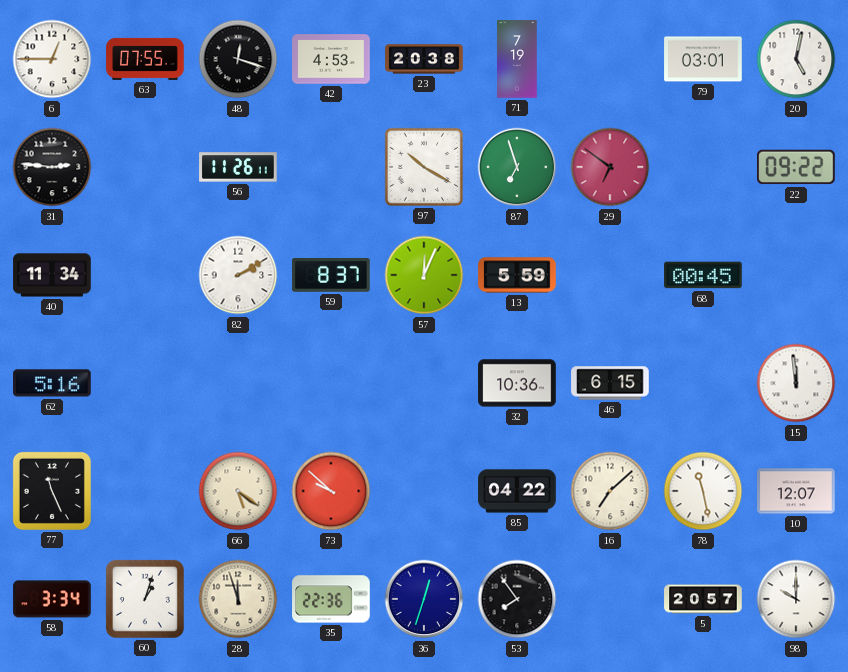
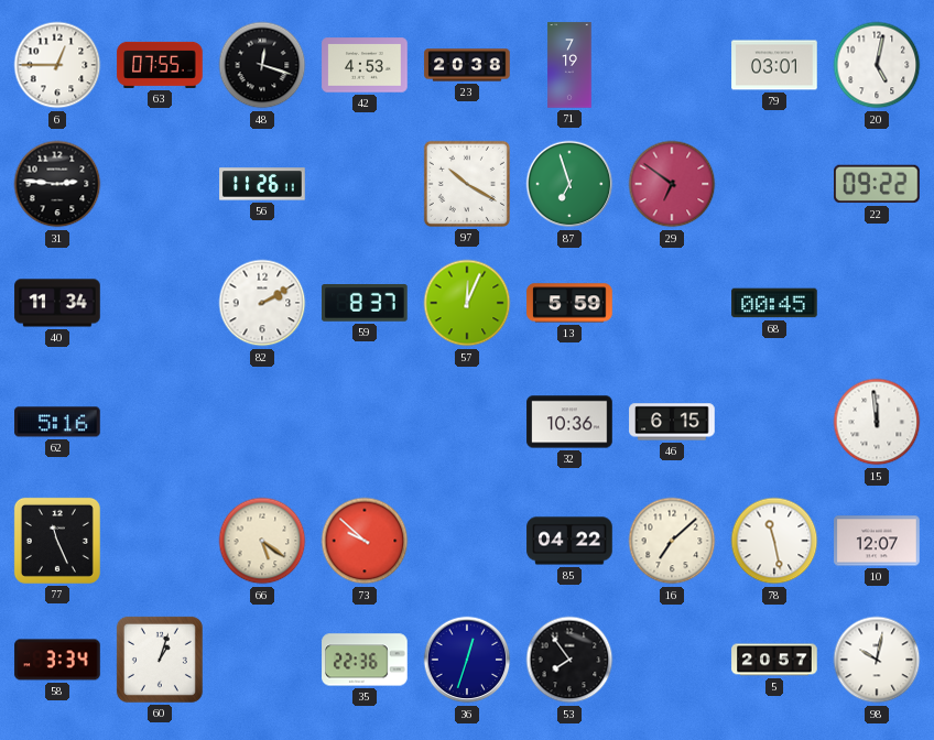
28: 11:57 -> none (238, 599)
98: 10:00 -> 10:02 (877, 660)
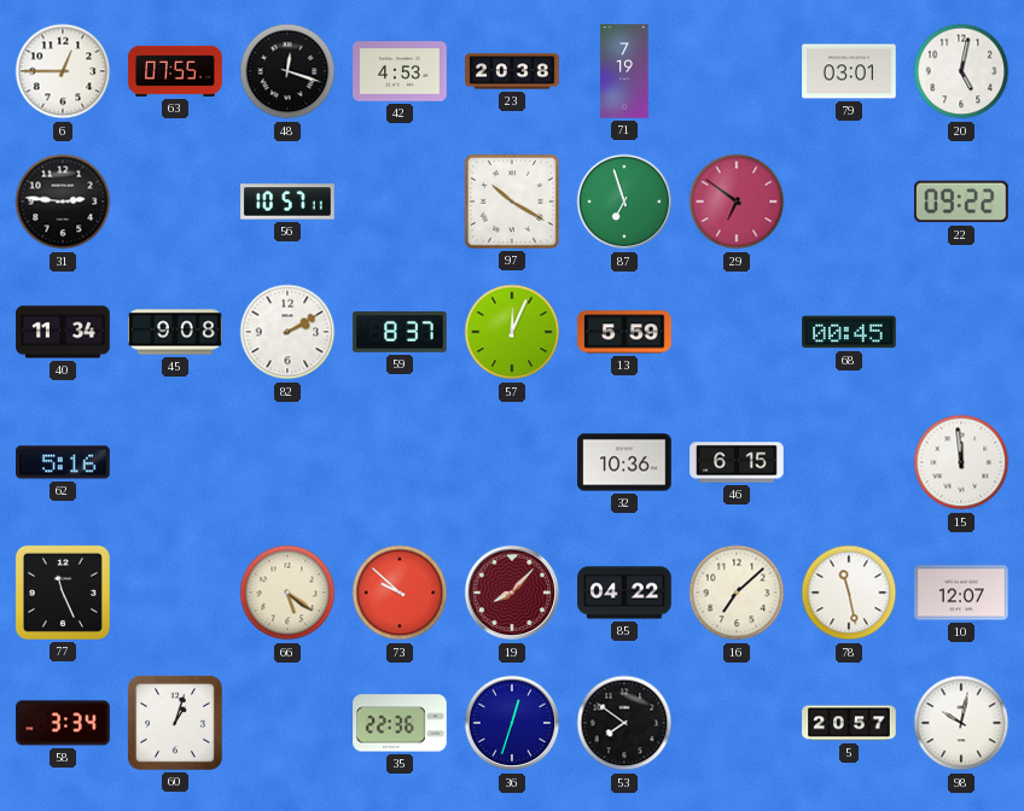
56: 11:26 -> 10:57 (287, 202)
45: none -> 9:08 (175, 332)
19: none -> 8:07 (512, 593)
53: 7:54 -> 7:51 (624, 723)
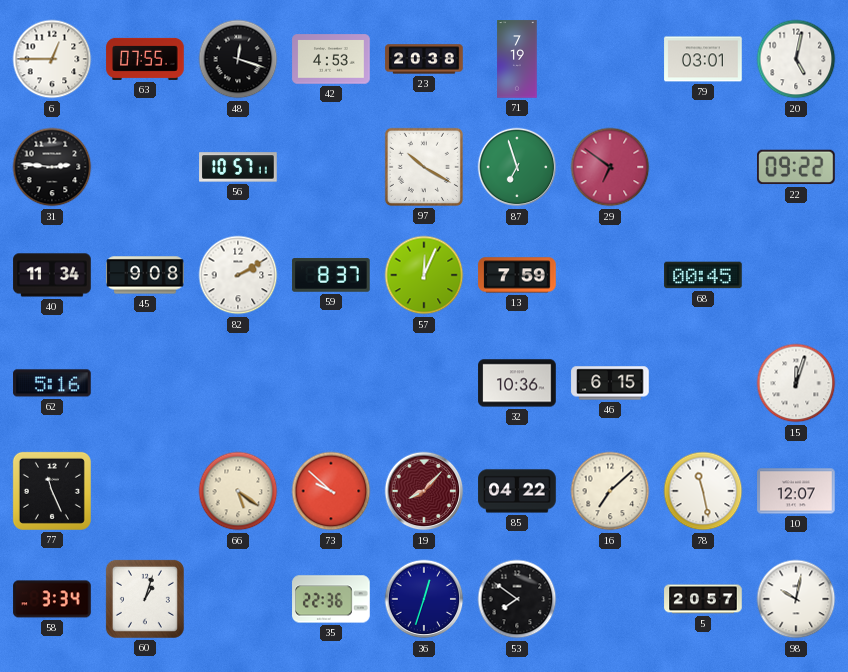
13: 5:59 -> 7:59 (517, 275)
15: 11:59 -> 12:03 (796, 383)
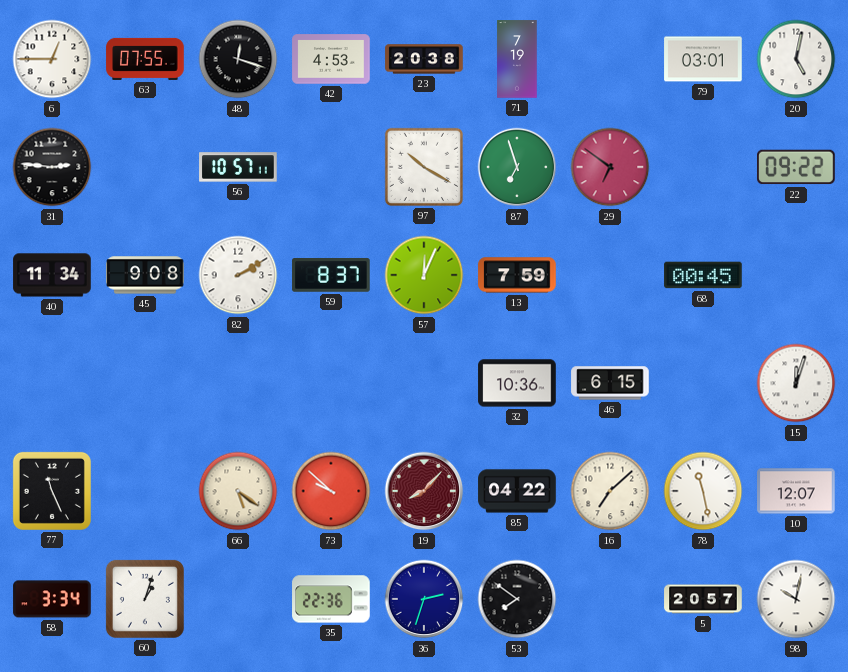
62: 5:16 -> none (52, 383)
36: 12:33 -> 2:33 (424, 599)
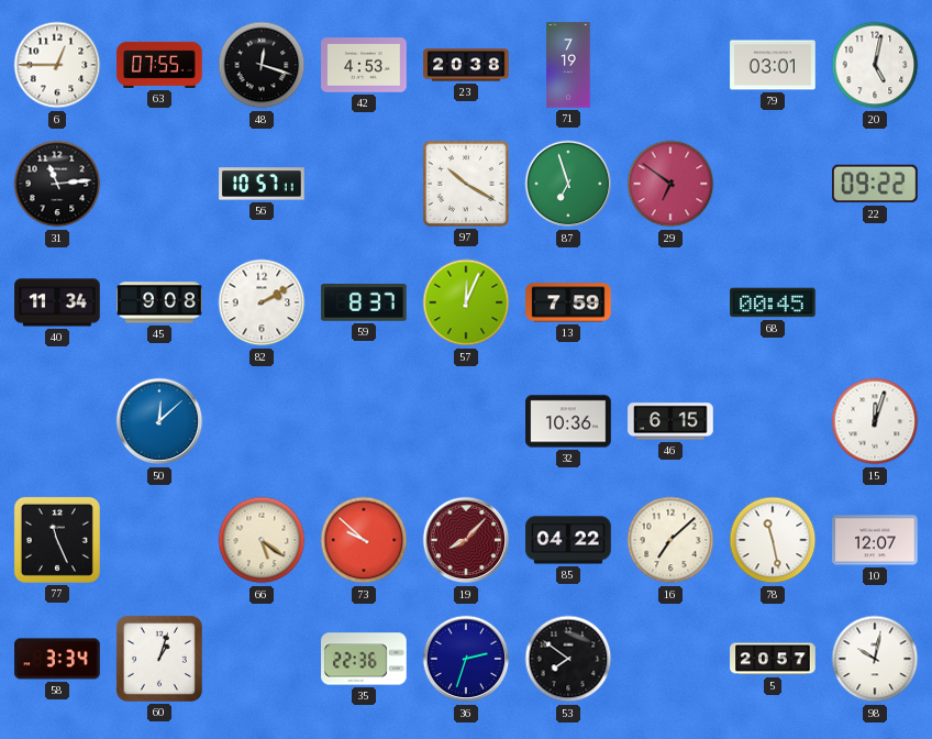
31: 2:46 -> 11:14 (57, 184)
50: none -> 12:08 (159, 421)
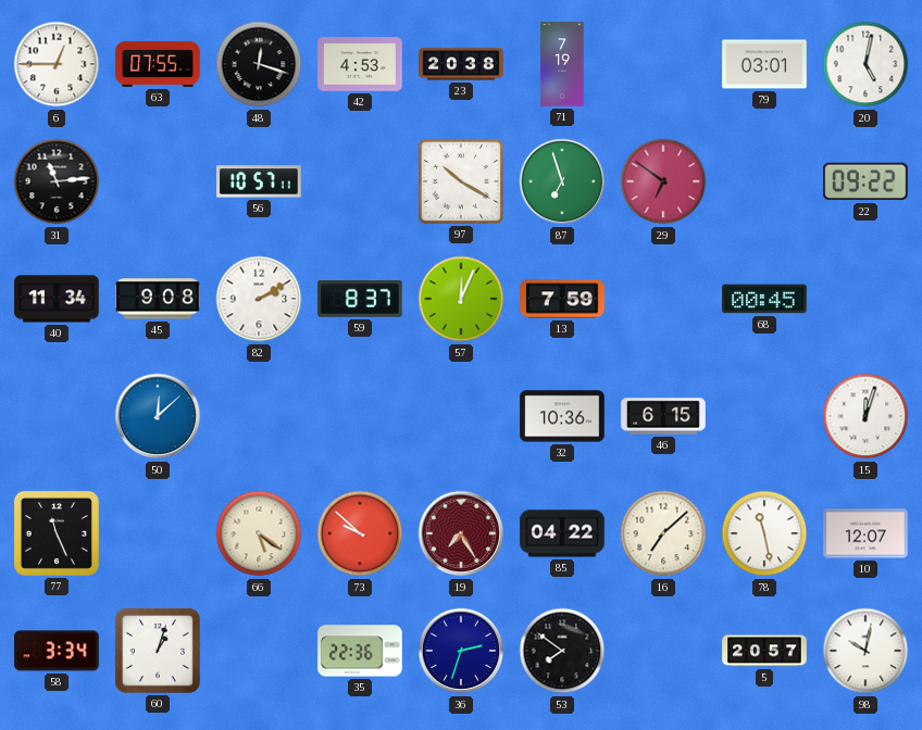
19: 8:07 -> 7:25 (461, 533)
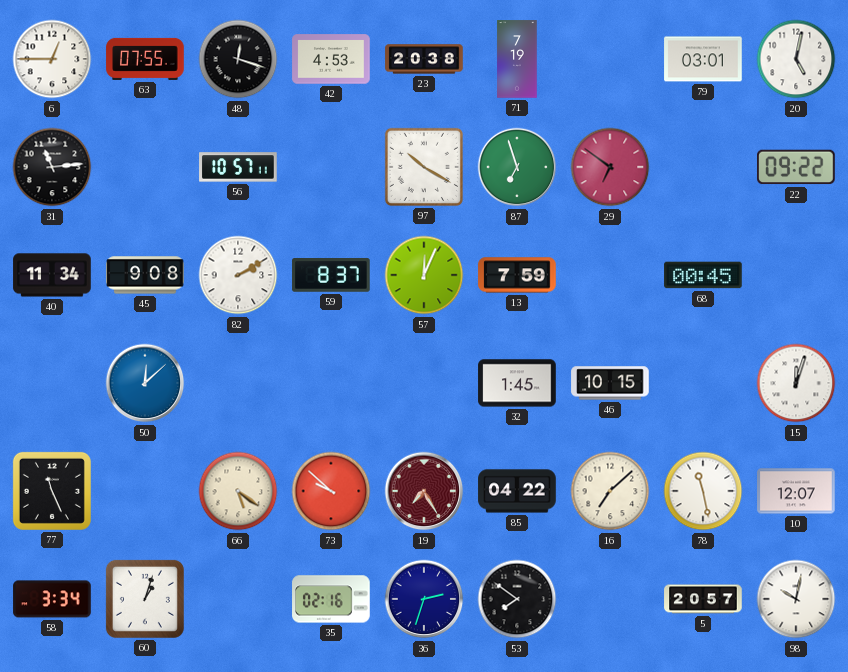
32: 10:36 -> 1:45 (517, 383)
46: 6:15 -> 10:15 (610, 383)
35: 22:36 -> 02:16 (331, 599)
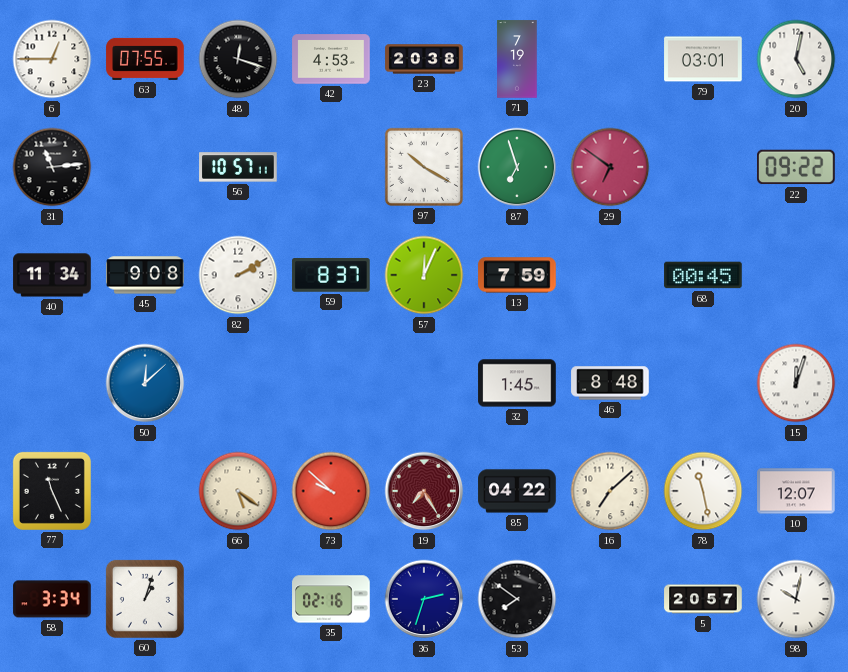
46: 10:15 -> 8:48 (610, 383)
